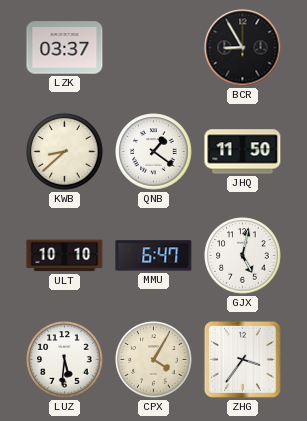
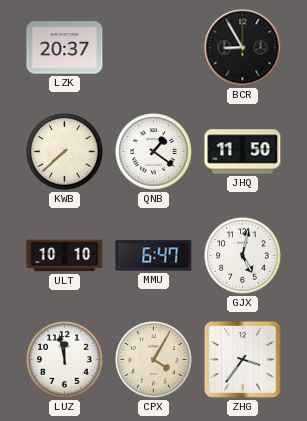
LZK: 03:37 -> 20:37 (65, 48)
KWB: 8:38 -> 7:38 (65, 152)
LUZ: 5:31 -> 11:58 (65, 360)
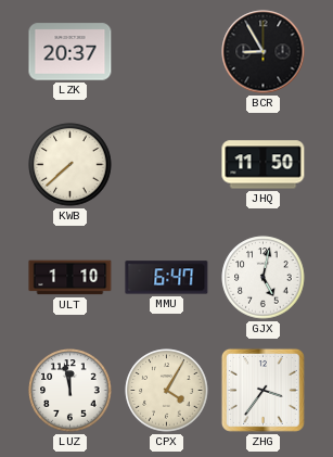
QNB: 1:21 -> none (154, 152)
ULT: 10:10 -> 1:10 (71, 278)
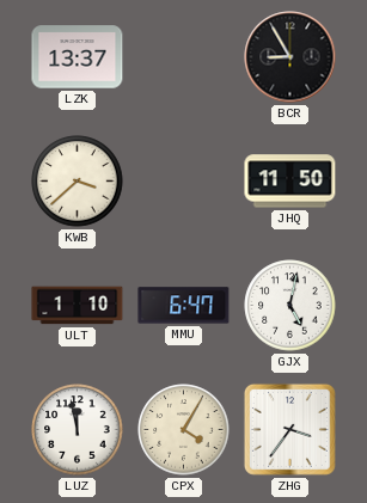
LZK: 20:37 -> 13:37 (78, 57)
KWB: 7:38 -> 3:38 (78, 182)
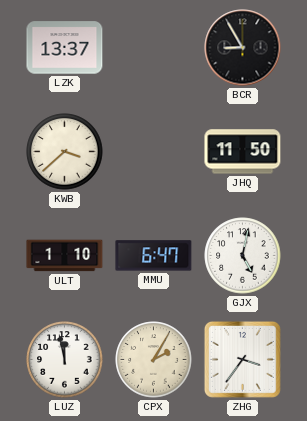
CPX: 4:05 -> 2:05 (154, 360)
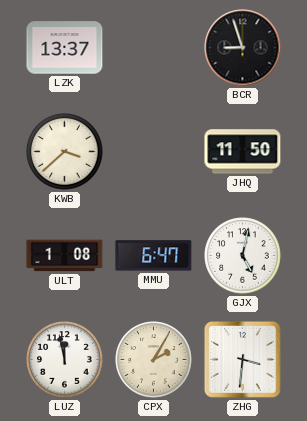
BCR: 8:55 -> 8:57 (243, 48)
ULT: 1:10 -> 1:08 (65, 256)
ZHG: 3:36 -> 3:31 (242, 359)
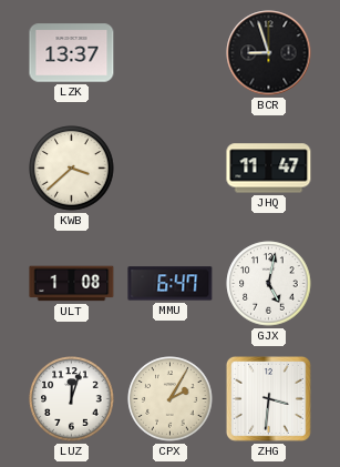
JHQ: 11:50 -> 11:47 (269, 169)
LUZ: 11:58 -> 12:03 (72, 399)
